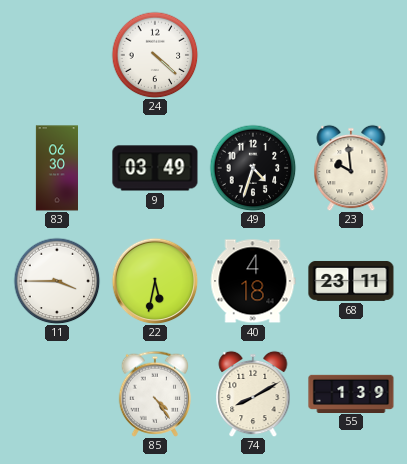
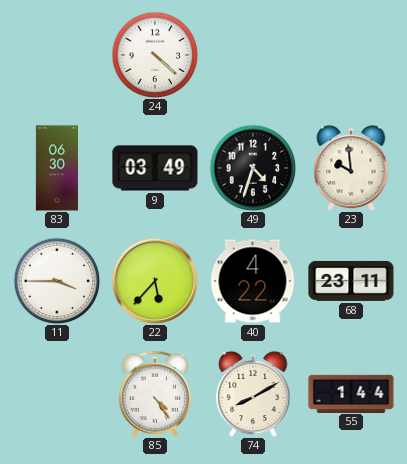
22: 5:32 -> 5:37 (155, 281)
40: 4:18 -> 4:22 (253, 281)
55: 1:39 -> 1:44 (351, 393)
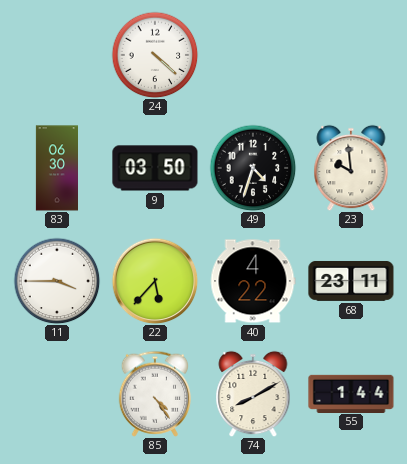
9: 03:49 -> 03:50 (155, 168)
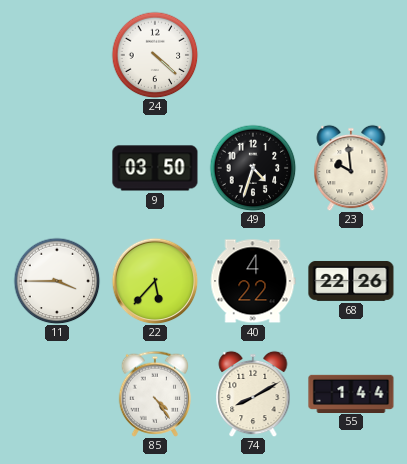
83: 06:30 -> none (56, 168)
68: 23:11 -> 22:26 (351, 281)
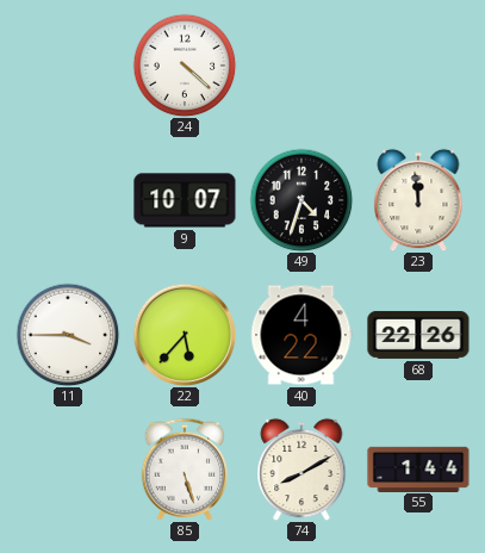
9: 03:50 -> 10:07 (185, 200)
23: 9:59 -> 11:59 (418, 200)
85: 4:24 -> 5:27 (185, 470)
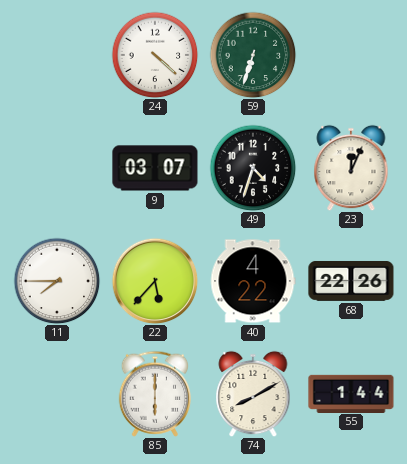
59: none -> 6:33 (253, 55)
9: 10:07 -> 03:07 (155, 168)
23: 11:59 -> 12:04 (351, 168)
11: 3:45 -> 7:45 (57, 281)
85: 5:27 -> 6:00 (155, 394)
